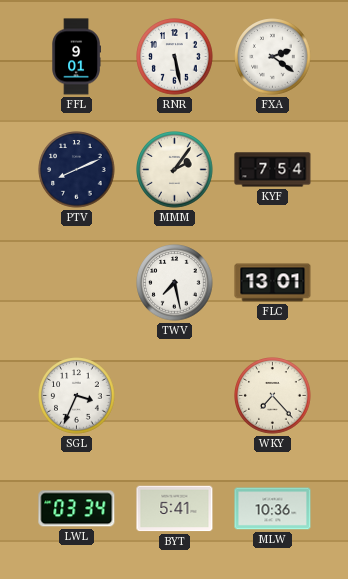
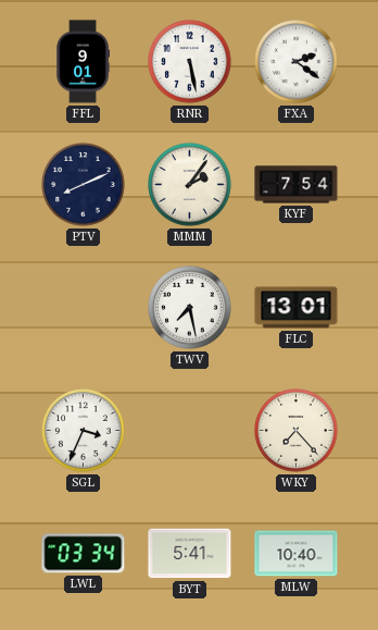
MLW: 10:36 -> 10:40 (297, 554)
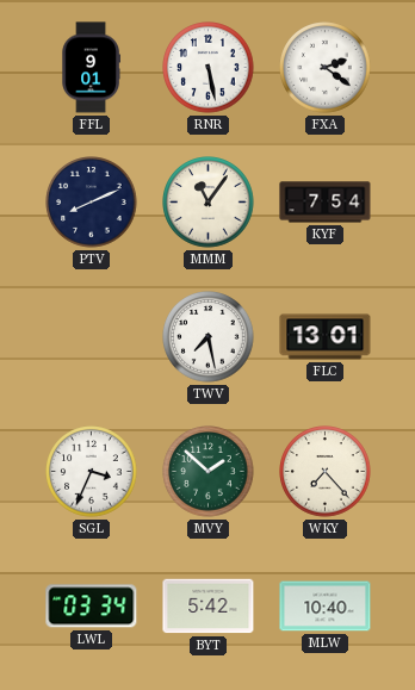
MMM: 2:06 -> 11:06 (209, 203)
MVY: none -> 1:52 (209, 472)
BYT: 5:41 -> 5:42 (209, 607)
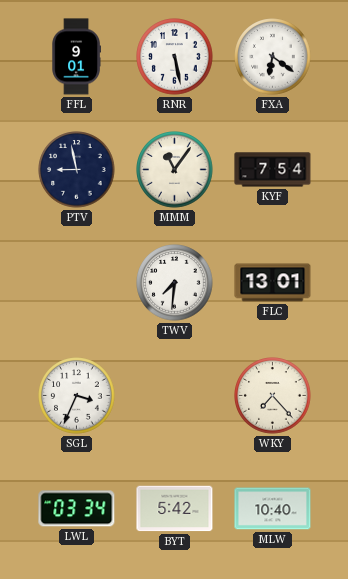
FXA: 2:21 -> 6:21 (273, 57)
PTV: 8:11 -> 8:58 (77, 170)
TWV: 7:28 -> 7:31 (175, 283)
MVY: 1:52 -> none (209, 472)
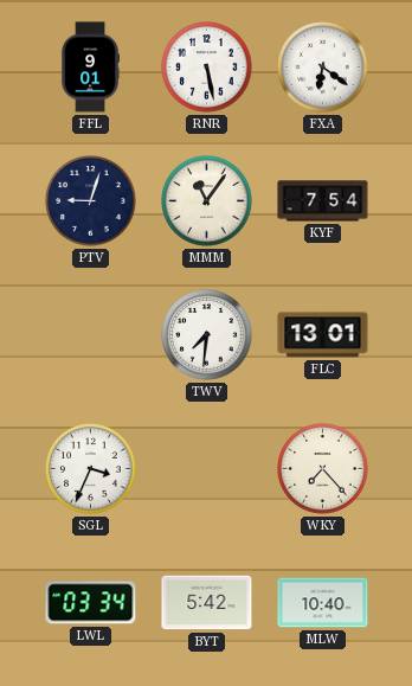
PTV: 8:58 -> 9:03 (91, 201)
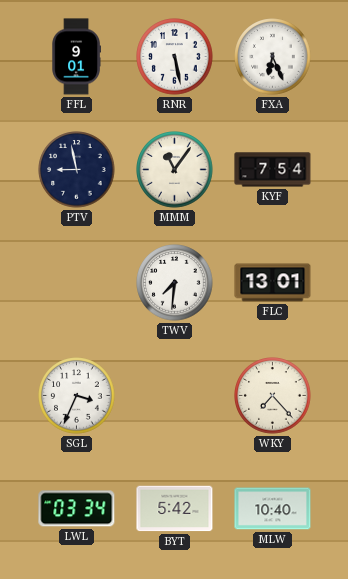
FXA: 6:21 -> 6:26 (273, 57)
PTV: 9:03 -> 8:58 (77, 170)
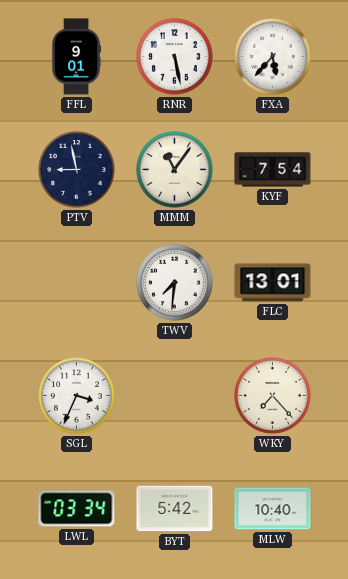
FXA: 6:26 -> 5:37 (273, 57)
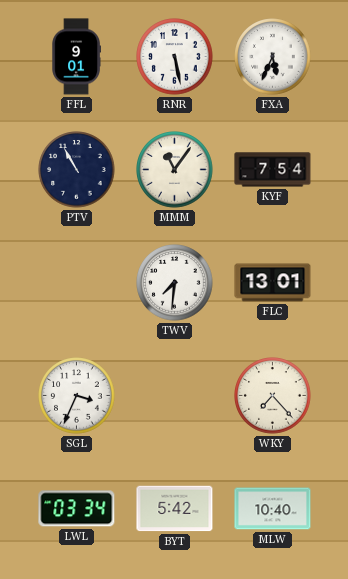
FXA: 5:37 -> 5:34 (273, 57)
PTV: 8:58 -> 10:55 (77, 170)
